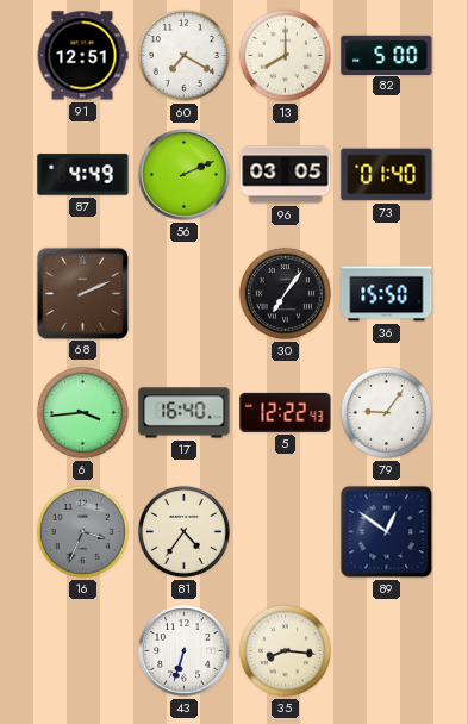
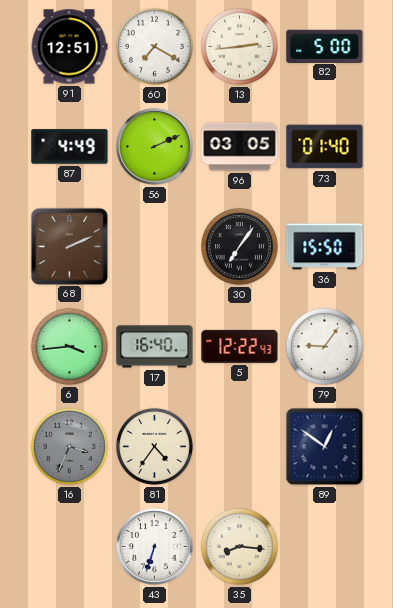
13: 8:00 -> 2:44 (239, 46)
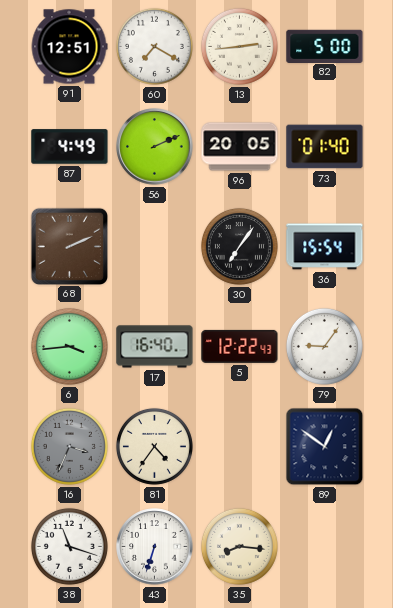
96: 03:05 -> 20:05 (240, 147)
36: 15:50 -> 15:54 (325, 247)
38: none -> 11:18 (69, 546)
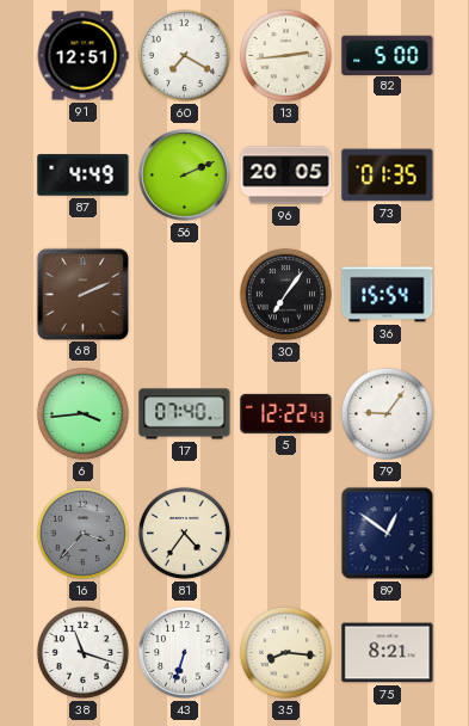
73: 01:40 -> 01:35 (388, 176)
17: 16:40 -> 07:40 (185, 414)
16: 3:34 -> 3:37 (82, 533)
75: none -> 8:21 (388, 653)
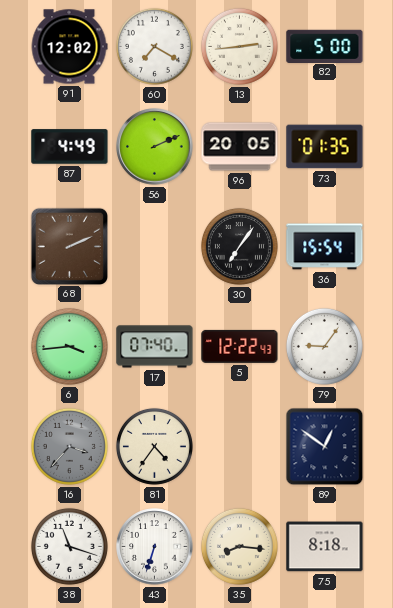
91: 12:51 -> 12:02 (69, 47)
75: 8:21 -> 8:18 (325, 547)
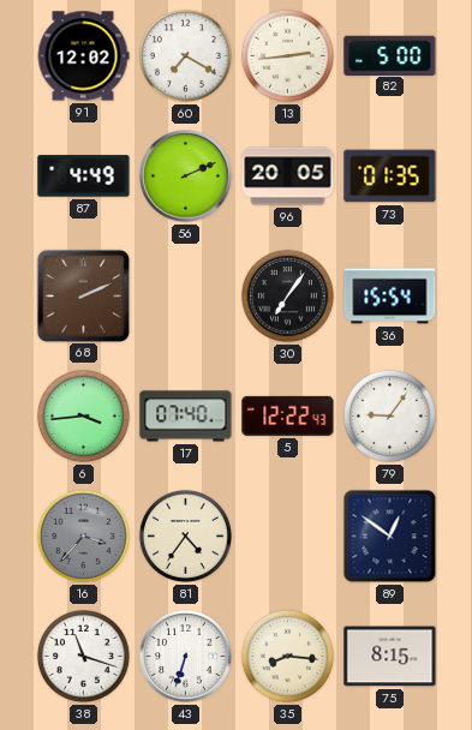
75: 8:18 -> 8:15 (390, 657)
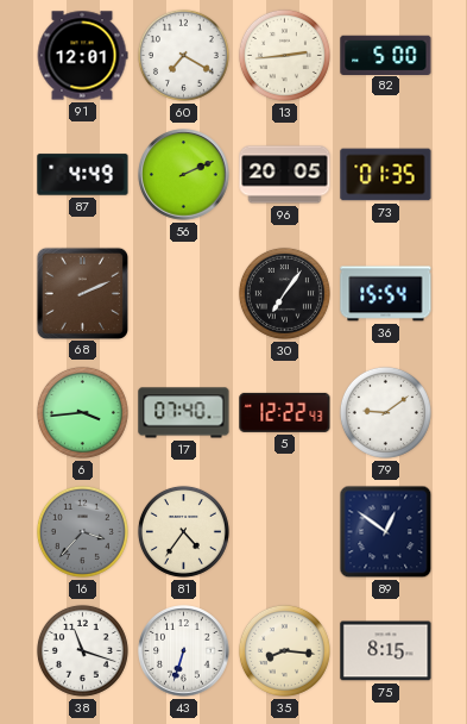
91: 12:02 -> 12:01 (82, 56)
79: 9:06 -> 9:09 (385, 412)
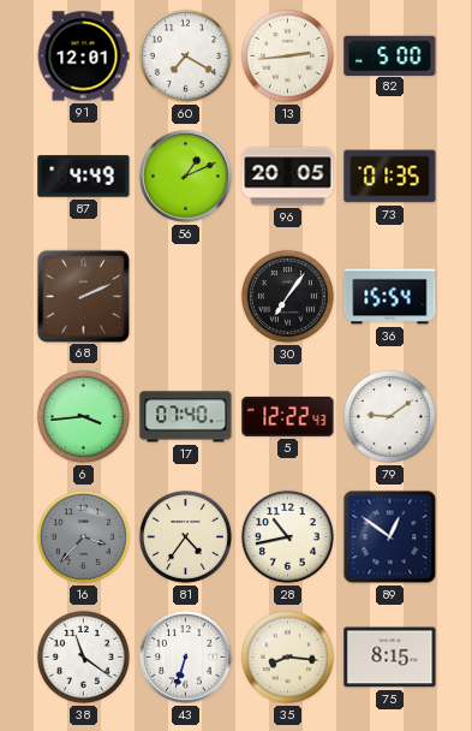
56: 2:11 -> 1:11 (186, 177)
28: none -> 10:43 (287, 536)
38: 11:18 -> 11:21 (83, 656)
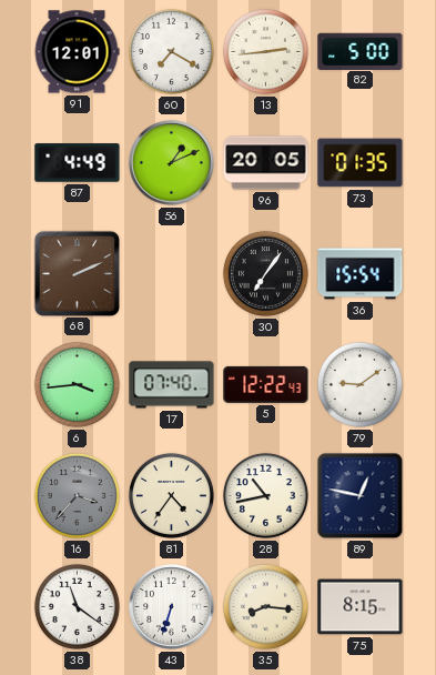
89: 12:51 -> 12:47 (361, 496)
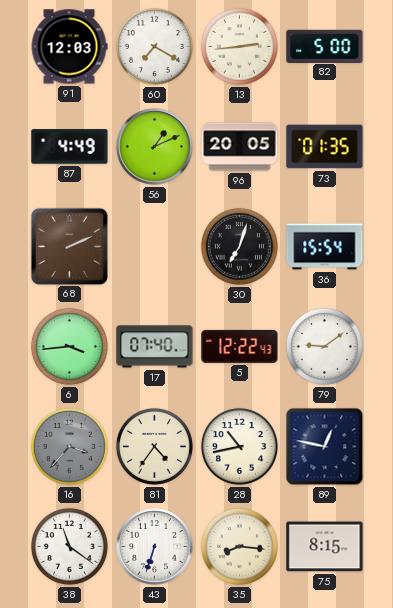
91: 12:01 -> 12:03 (69, 47)
30: 7:06 -> 7:03 (239, 246)
